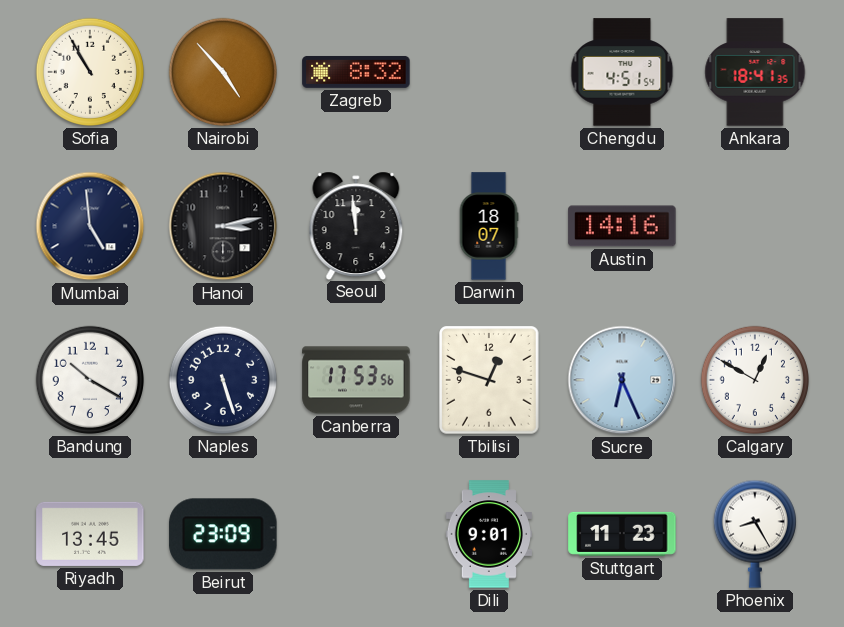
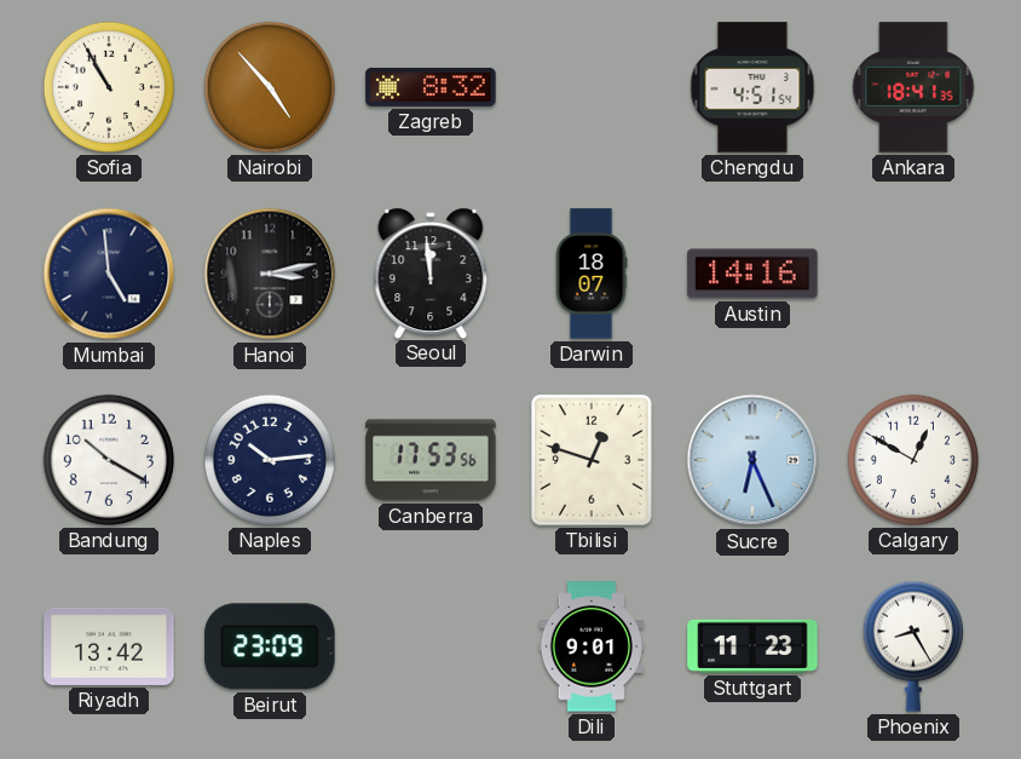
Naples: 5:27 -> 10:14 (270, 460)
Riyadh: 13:45 -> 13:42 (109, 646)
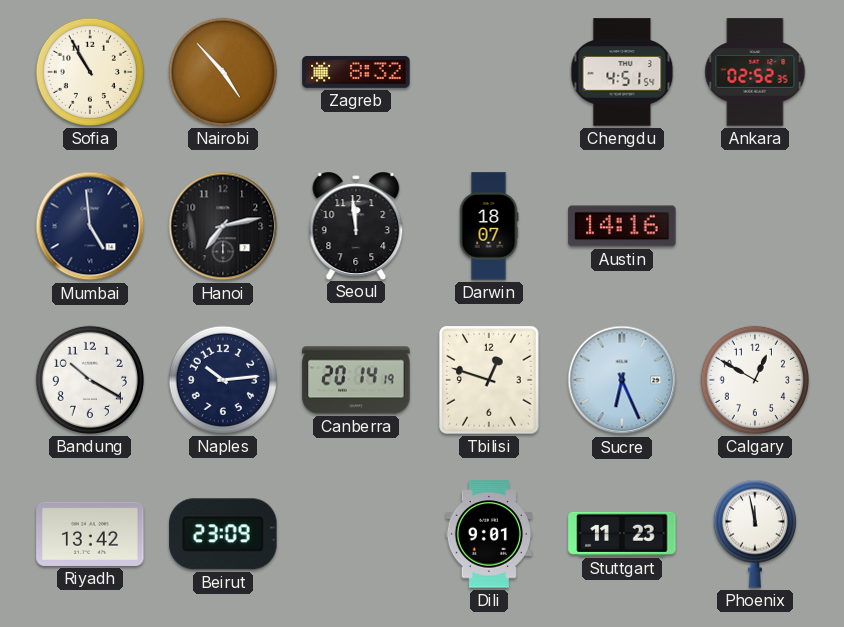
Ankara: 18:41 -> 02:52 (755, 72)
Hanoi: 3:13 -> 7:13 (223, 226)
Canberra: 17:53 -> 20:14 (356, 380)
Phoenix: 8:25 -> 11:58 (755, 534)
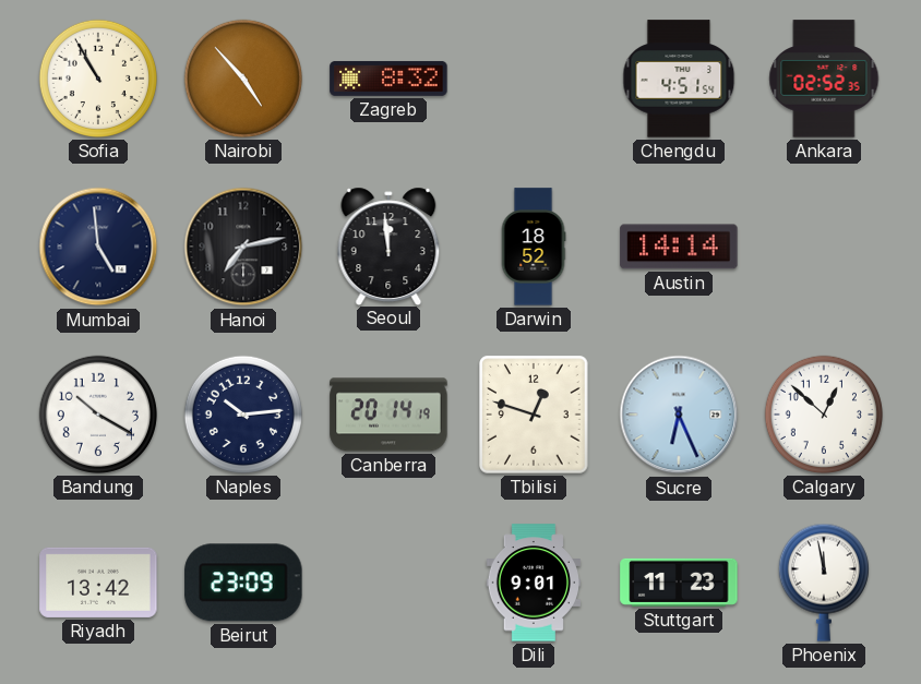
Darwin: 18:07 -> 18:52 (534, 247)
Austin: 14:16 -> 14:14 (679, 247)
Calgary: 12:50 -> 12:52 (824, 415)
